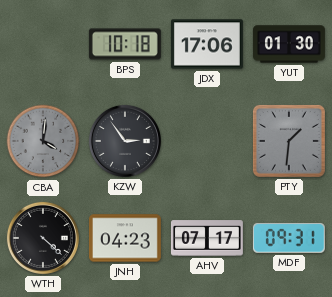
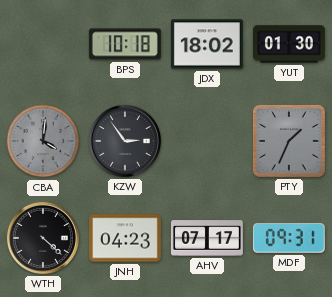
JDX: 17:06 -> 18:02 (207, 44)
PTY: 1:31 -> 1:34 (289, 141)
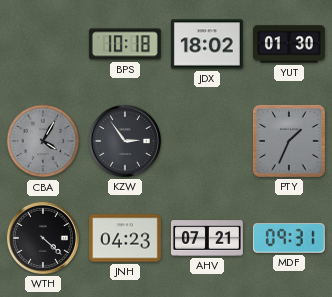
CBA: 4:01 -> 4:05 (43, 141)
AHV: 07:17 -> 07:21 (207, 238)
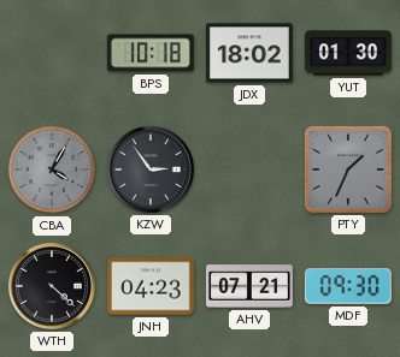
MDF: 09:31 -> 09:30 (348, 286)
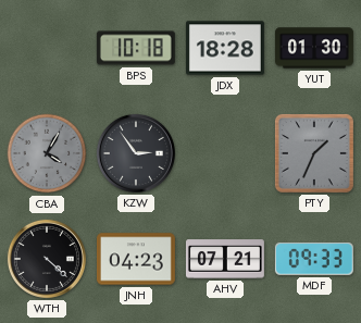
JDX: 18:02 -> 18:28 (225, 48)
MDF: 09:30 -> 09:33 (314, 259)
